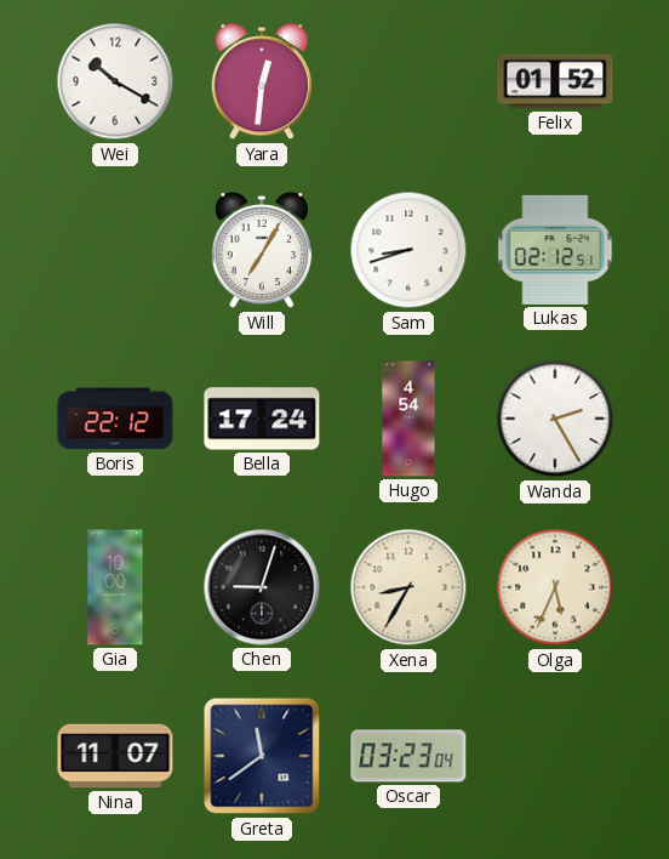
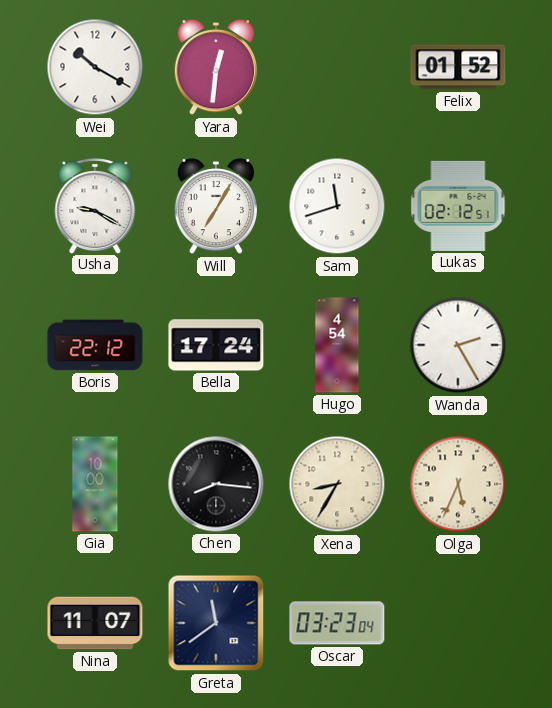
Usha: none -> 9:20 (95, 206)
Sam: 8:42 -> 11:42 (337, 206)
Chen: 9:03 -> 8:16 (216, 484)
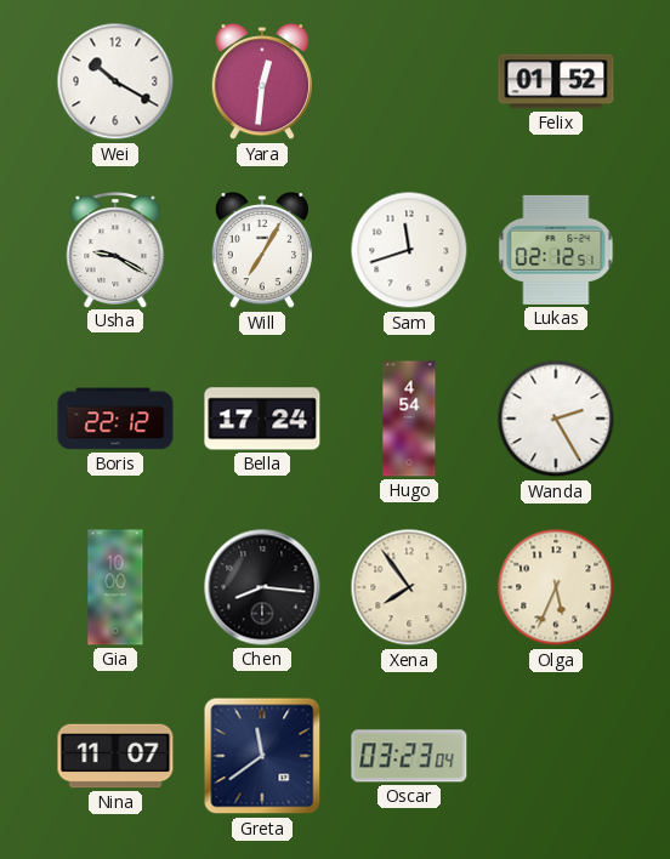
Xena: 8:35 -> 7:54 (409, 587)
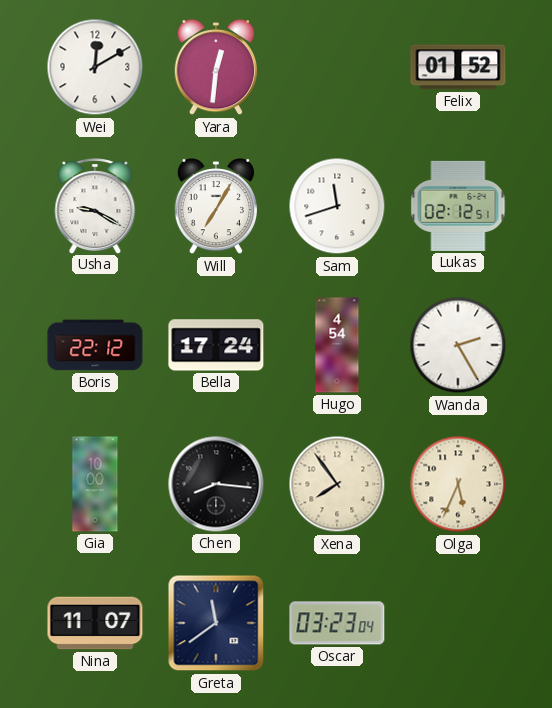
Wei: 10:20 -> 12:10 (95, 67)
